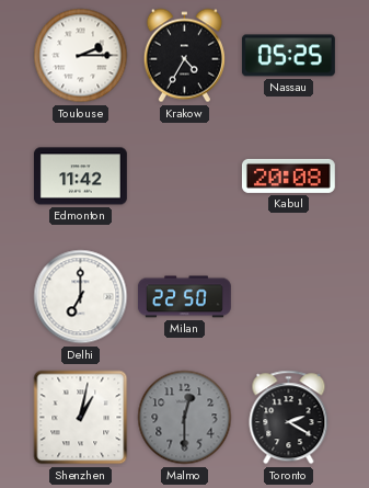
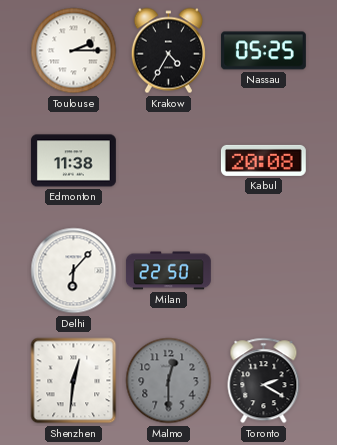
Edmonton: 11:42 -> 11:38 (73, 161)
Delhi: 7:00 -> 6:07 (74, 271)
Shenzhen: 1:02 -> 12:31 (74, 381)
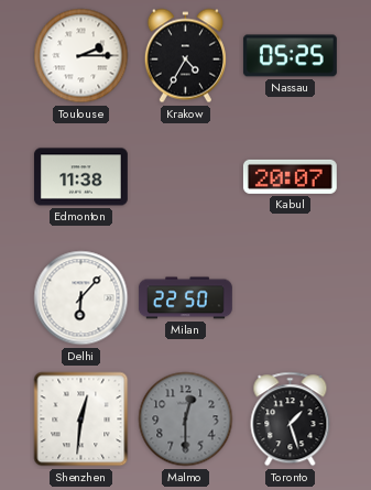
Kabul: 20:08 -> 20:07 (290, 176)
Toronto: 2:20 -> 1:27 (291, 420)
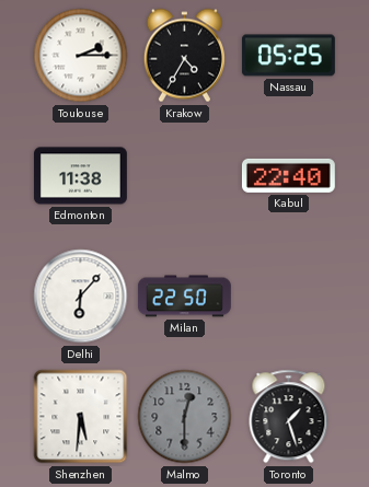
Kabul: 20:07 -> 22:40 (288, 175)
Shenzhen: 12:31 -> 5:31 (81, 417)
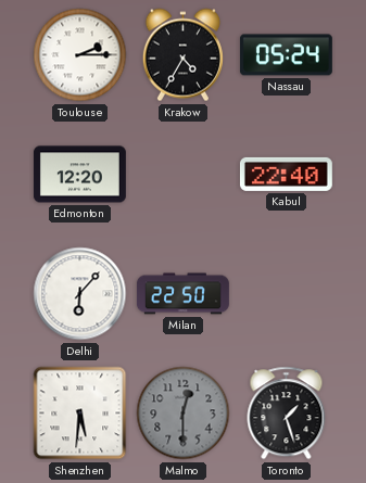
Nassau: 05:25 -> 05:24 (286, 55)
Edmonton: 11:38 -> 12:20 (79, 175)
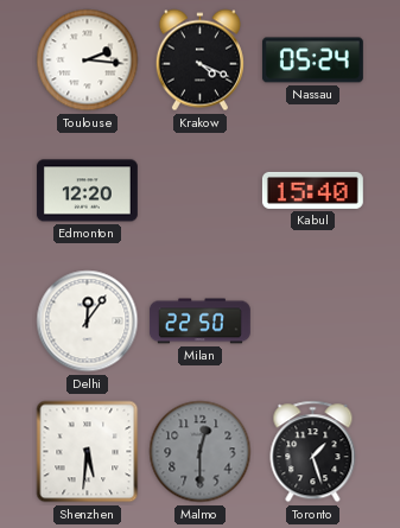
Toulouse: 2:15 -> 2:16 (88, 61)
Krakow: 4:35 -> 4:19 (199, 61)
Kabul: 22:40 -> 15:40 (312, 190)
Delhi: 6:07 -> 12:06 (88, 322)
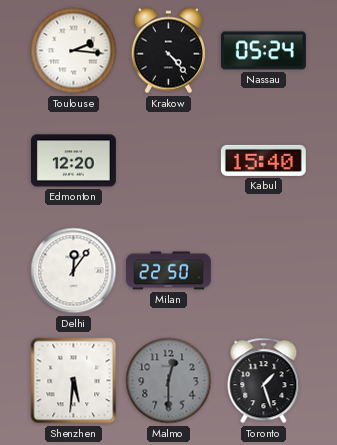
Krakow: 4:19 -> 4:23 (168, 51)
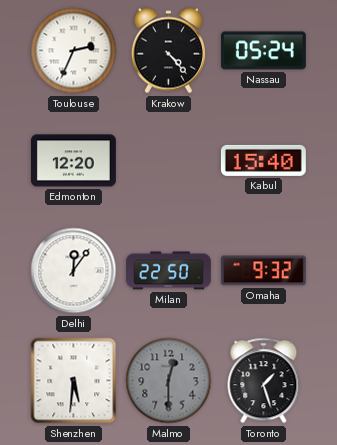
Toulouse: 2:16 -> 2:34 (74, 51)
Omaha: none -> 9:32 (263, 271)
